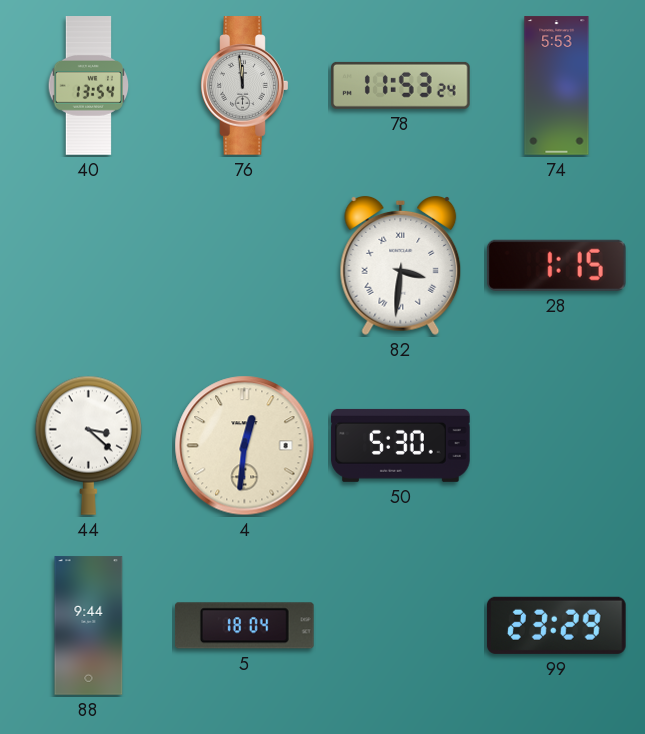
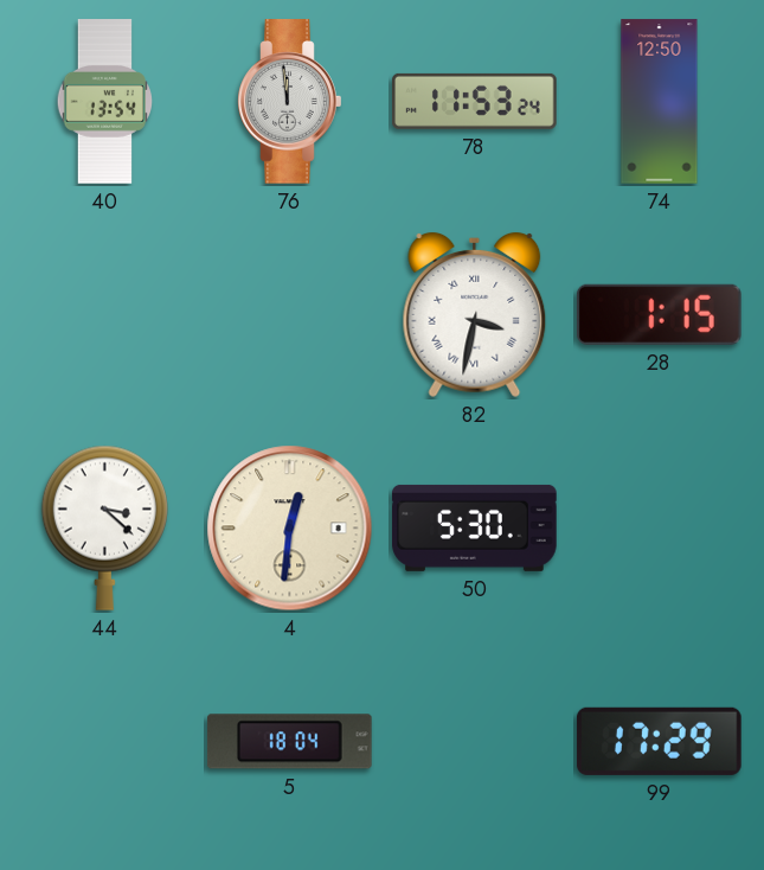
74: 5:53 -> 12:50 (660, 102)
82: 3:31 -> 3:32 (475, 315)
88: 9:44 -> none (89, 626)
99: 23:29 -> 17:29 (659, 741)
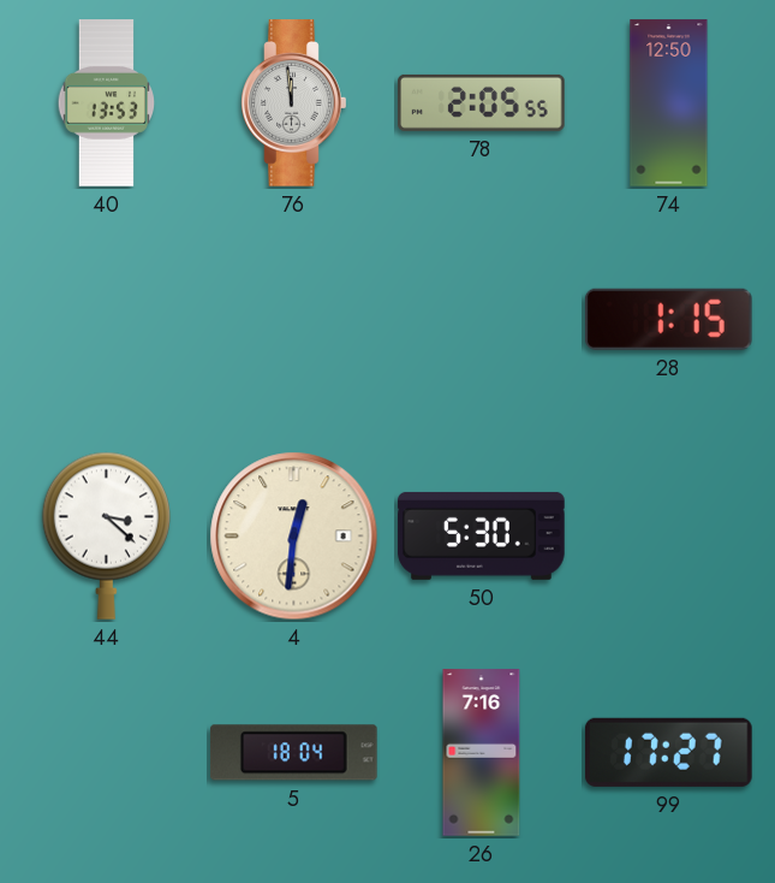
40: 13:54 -> 13:53 (106, 103)
78: 11:53 -> 2:05 (482, 102)
82: 3:32 -> none (475, 315)
26: none -> 7:16 (482, 753)
99: 17:29 -> 17:27 (668, 752)
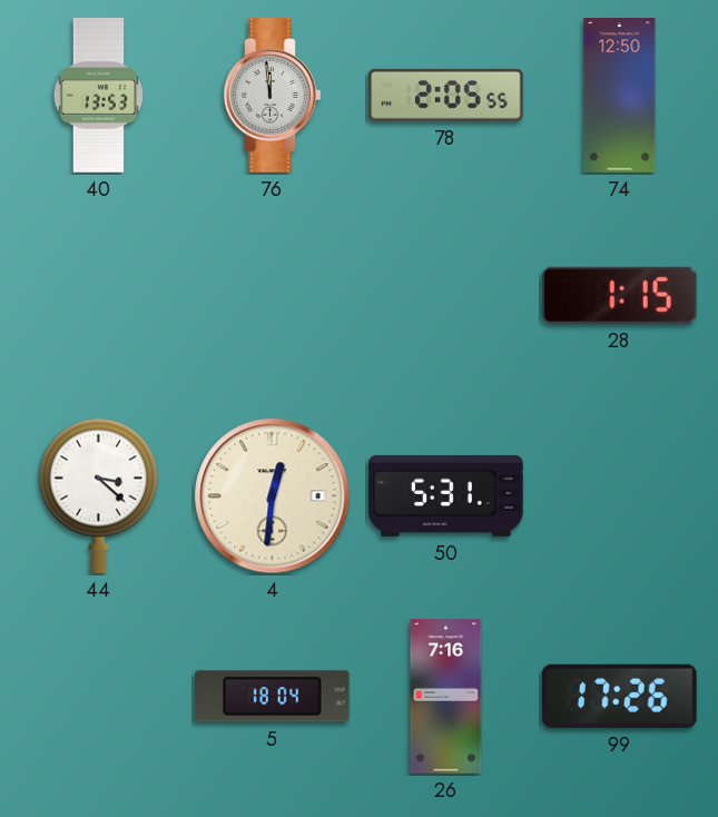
50: 5:30 -> 5:31 (446, 495)
99: 17:27 -> 17:26 (619, 696)
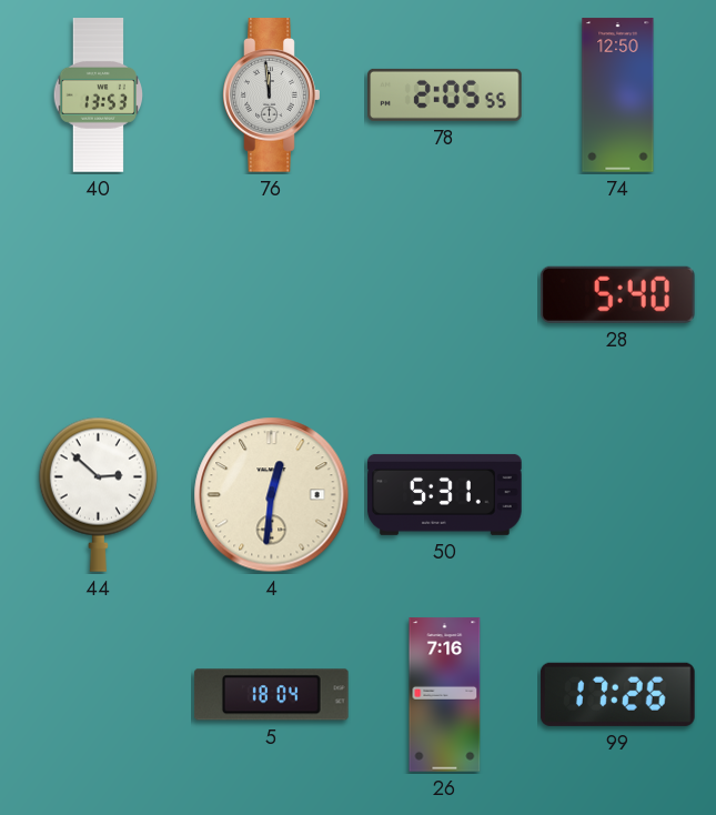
28: 1:15 -> 5:40 (617, 294)
44: 3:22 -> 2:52 (98, 494)
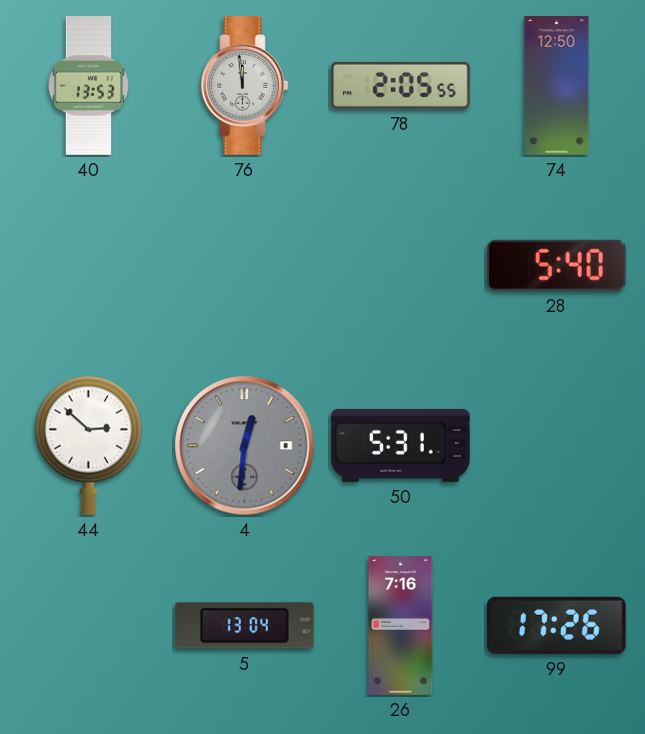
4 dial: cream -> grey (245, 446)
5: 18:04 -> 13:04 (245, 626)
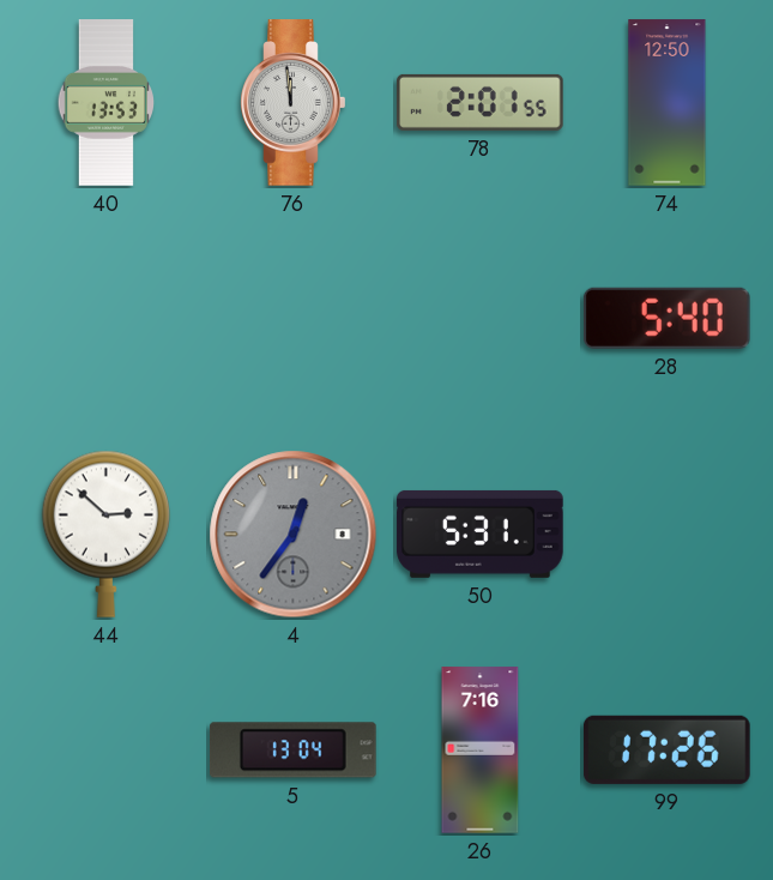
78: 2:05 -> 2:01 (481, 102)
4: 12:31 -> 12:36 (294, 535)
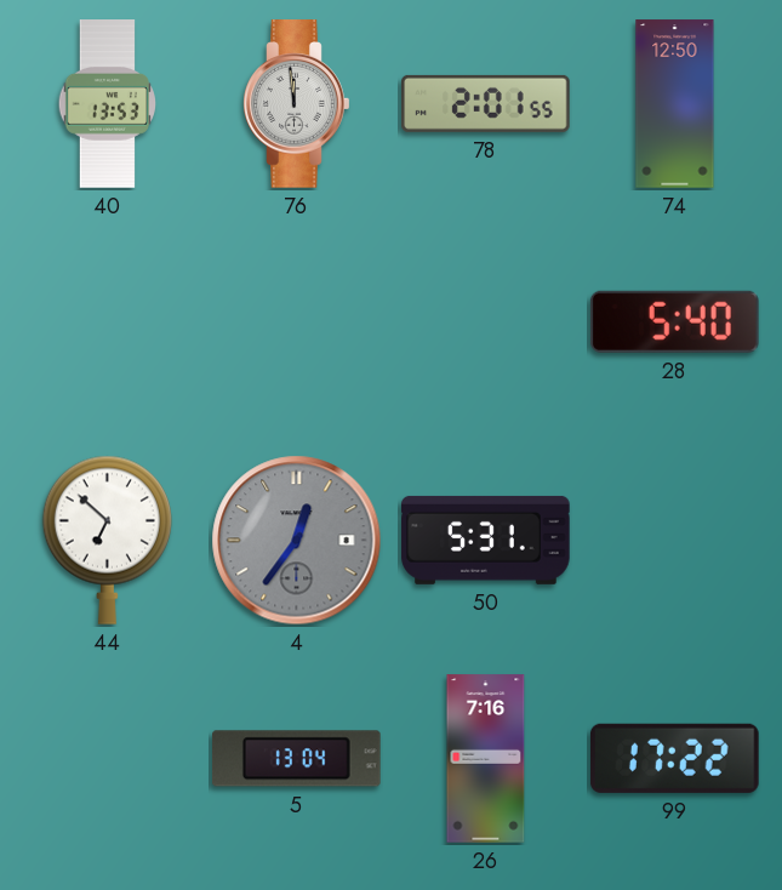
44: 2:52 -> 6:52 (107, 540)
99: 17:26 -> 17:22 (674, 758)
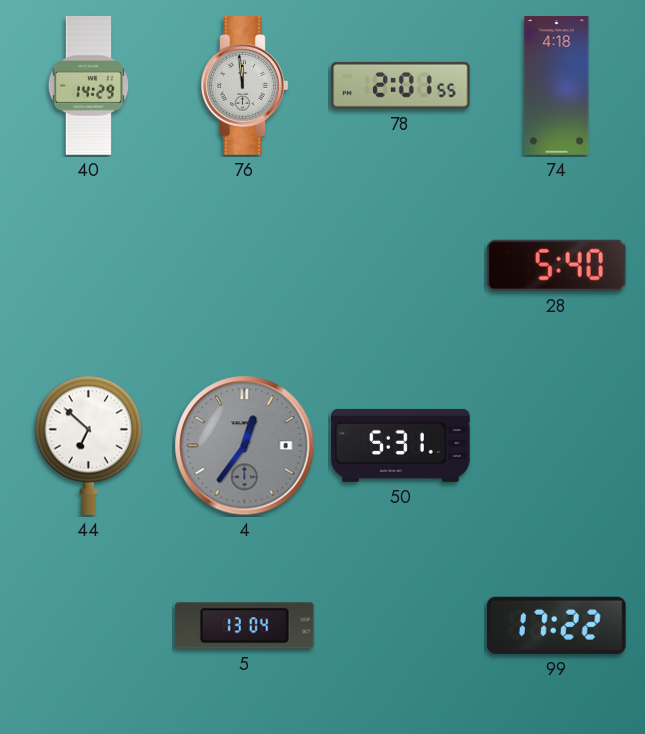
40: 13:53 -> 14:29 (88, 86)
74: 12:50 -> 4:18 (557, 86)
26: 7:16 -> none (486, 759)
